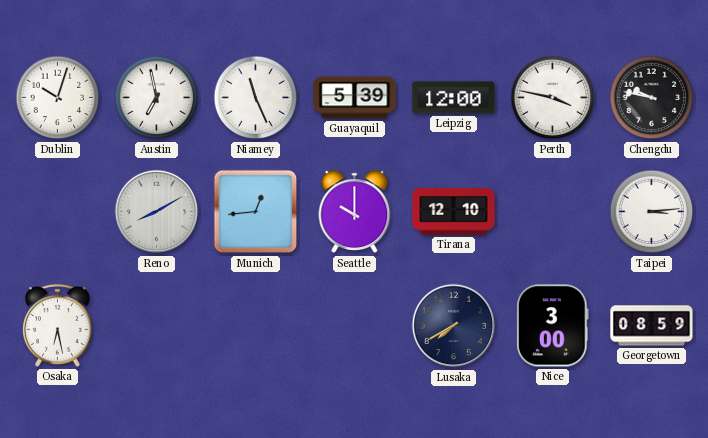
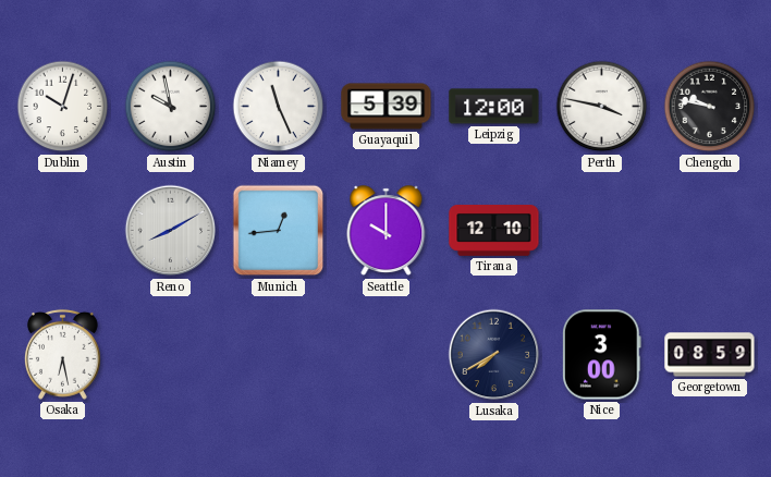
Austin: 6:58 -> 9:58 (171, 107)
Taipei: 3:14 -> none (652, 212)
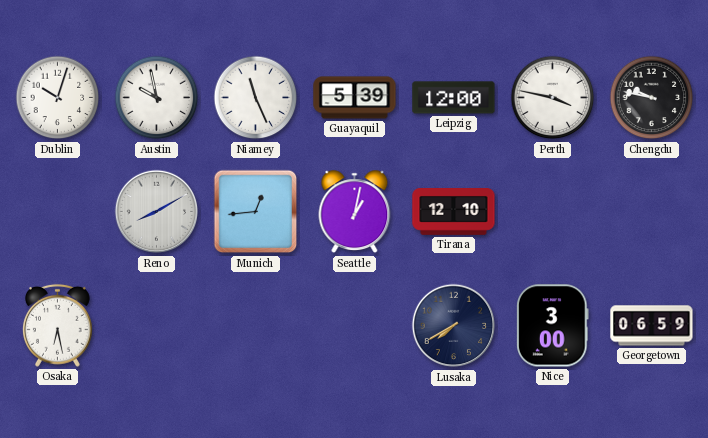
Seattle: 10:00 -> 1:02 (355, 212)
Georgetown: 08:59 -> 06:59 (652, 326)
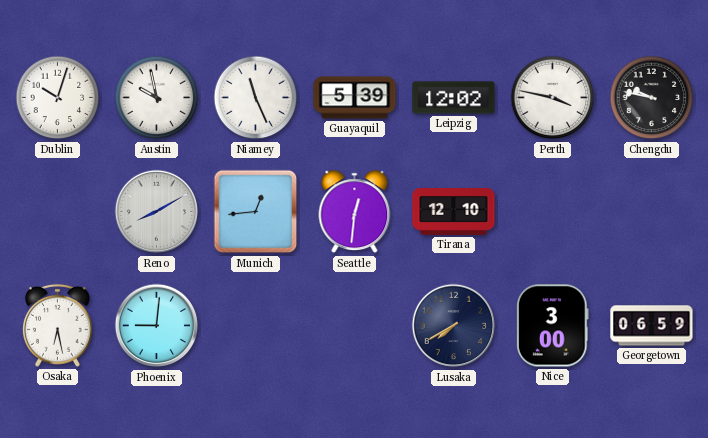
Leipzig: 12:00 -> 12:02 (454, 98)
Seattle: 1:02 -> 12:31 (355, 212)
Phoenix: none -> 9:01 (157, 326)
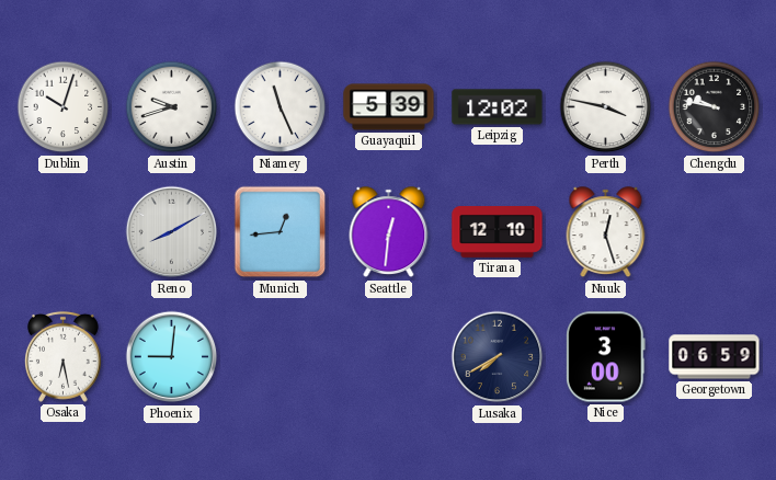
Austin: 9:58 -> 9:42 (172, 107)
Nuuk: none -> 12:27 (606, 232)
